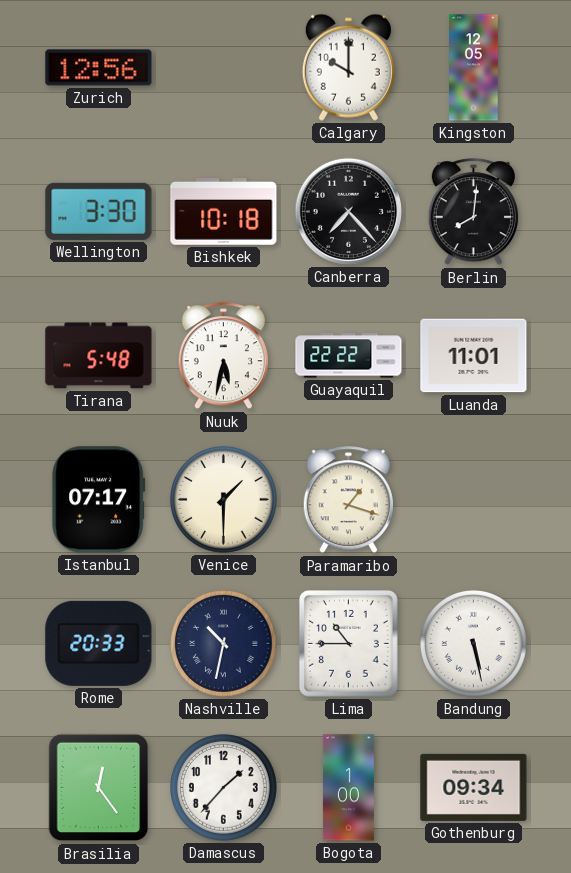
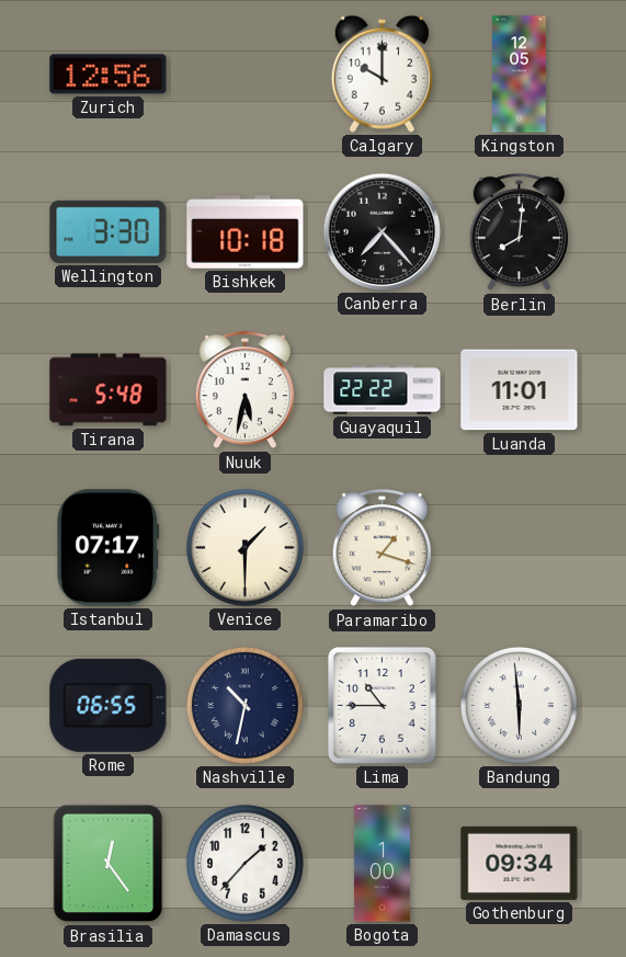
Rome: 20:33 -> 06:55 (109, 705)
Bandung: 5:28 -> 5:59 (519, 705)
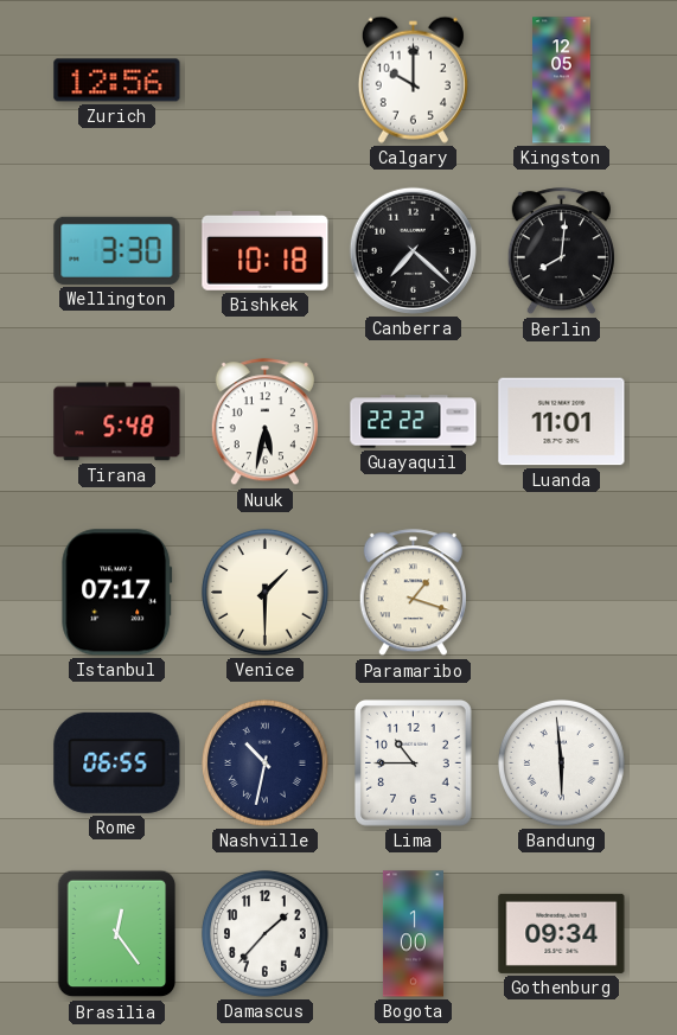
Canberra: 7:23 -> 7:22 (413, 250)
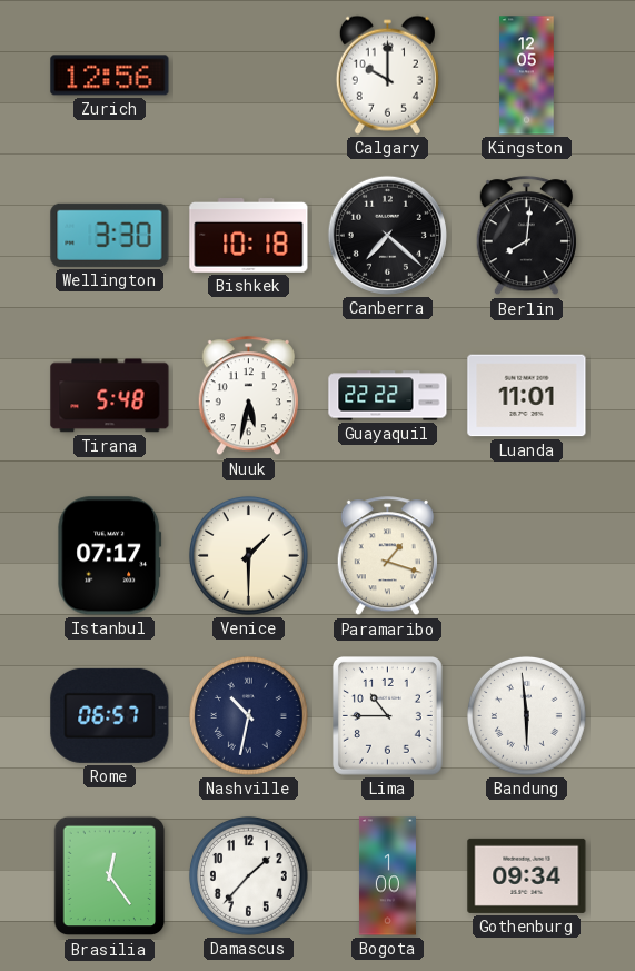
Rome: 06:55 -> 06:57 (110, 715)
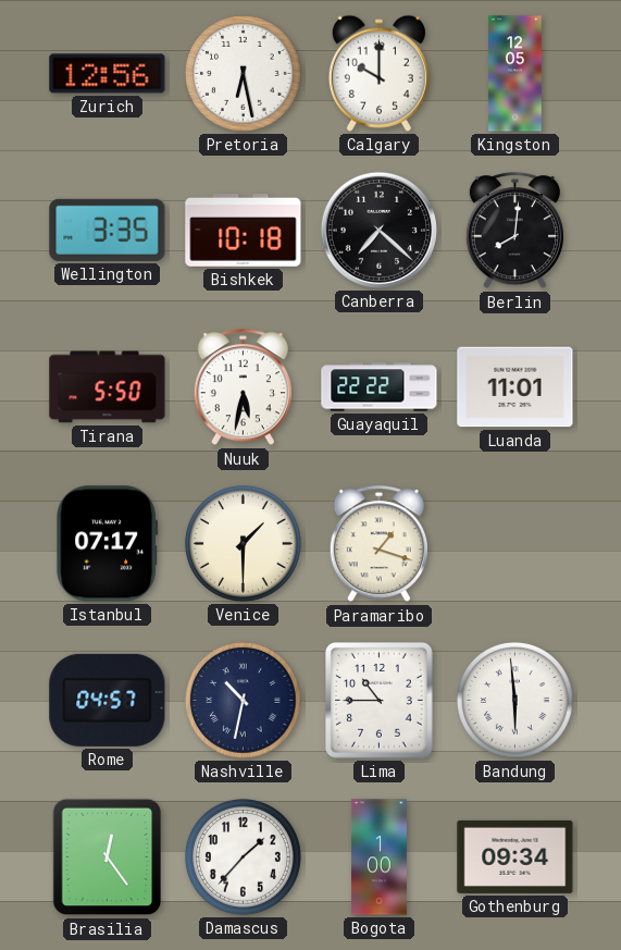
Pretoria: none -> 6:28 (243, 73)
Wellington: 3:30 -> 3:35 (108, 230)
Tirana: 5:48 -> 5:50 (108, 387)
Rome: 06:57 -> 04:57 (108, 700)
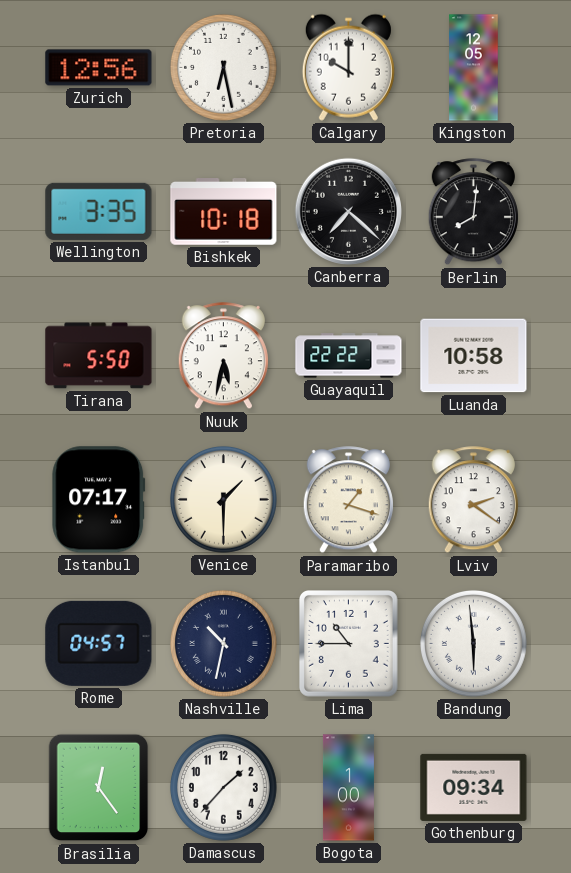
Luanda: 11:01 -> 10:58 (474, 356)
Lviv: none -> 2:21 (473, 500)
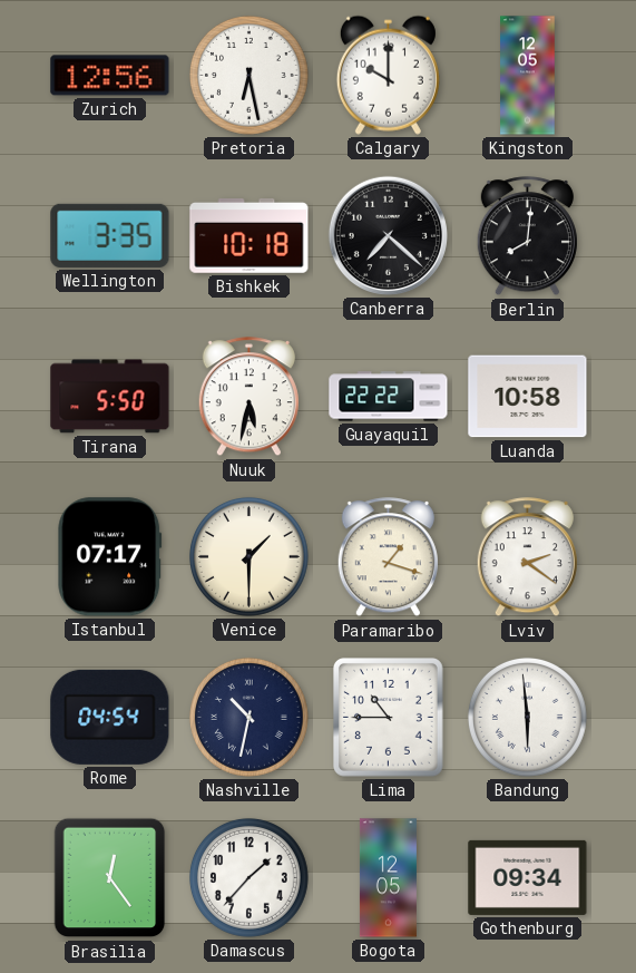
Rome: 04:57 -> 04:54 (110, 717)
Bogota: 1:00 -> 12:05 (388, 878)
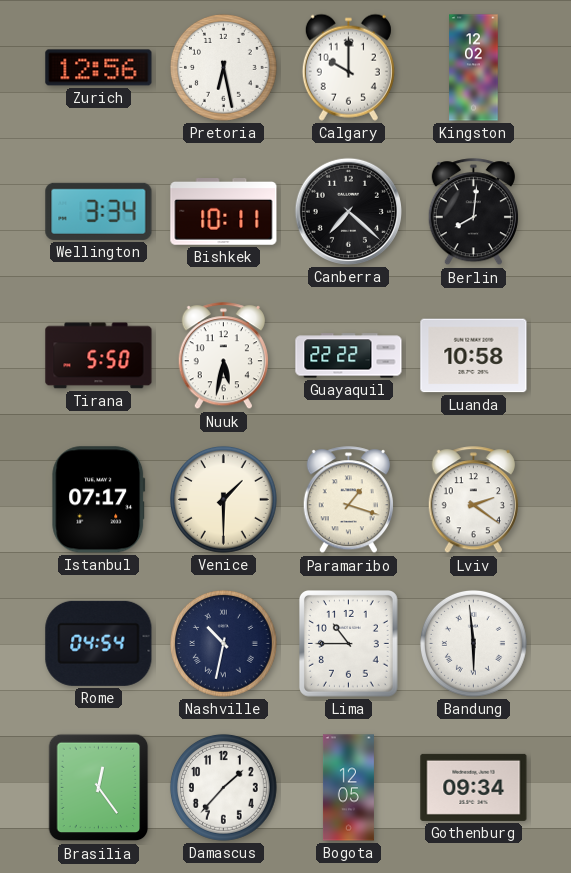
Kingston: 12:05 -> 12:02 (474, 68)
Wellington: 3:35 -> 3:34 (99, 211)
Bishkek: 10:18 -> 10:11 (224, 212)
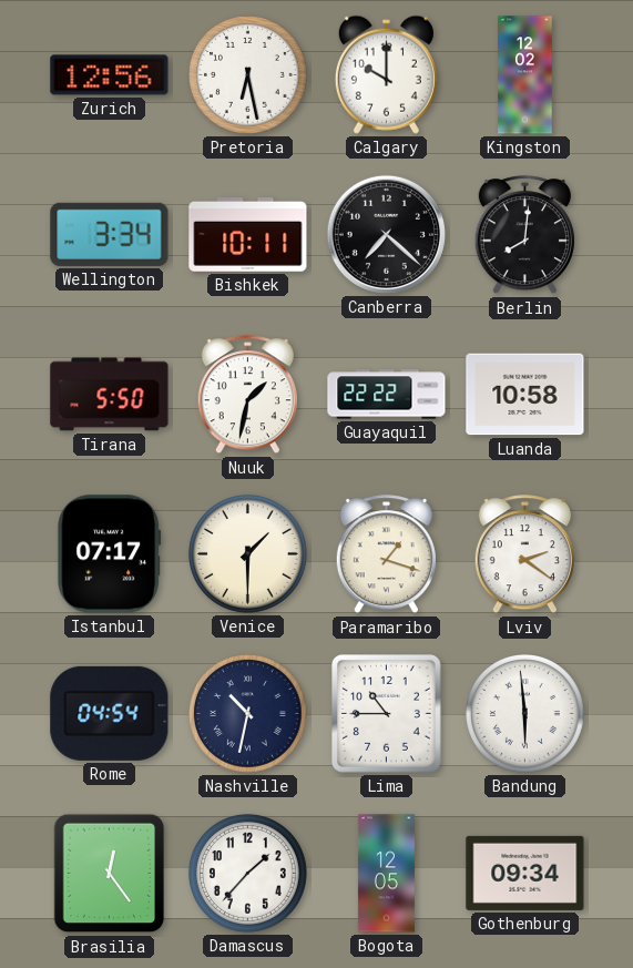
Nuuk: 5:32 -> 1:32 (247, 395)
